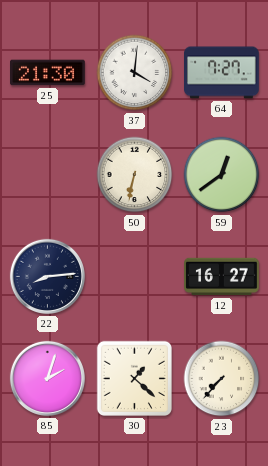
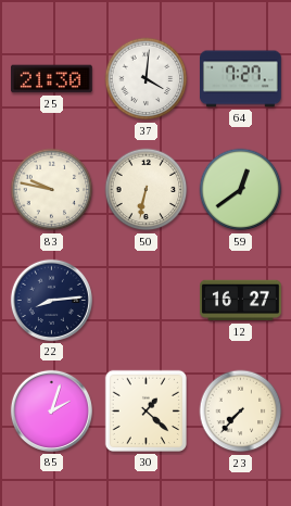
83: none -> 9:47 (52, 190)
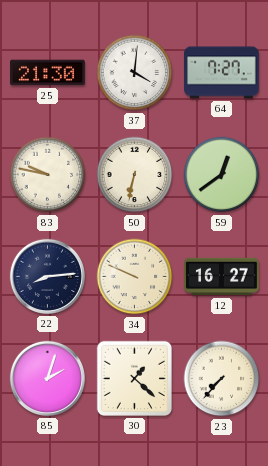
34: none -> 9:49 (135, 277)
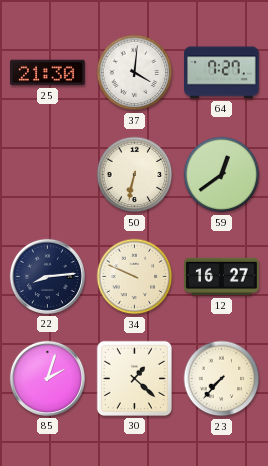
83: 9:47 -> none (48, 175)
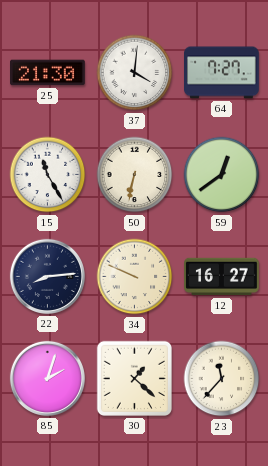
15: none -> 11:25 (48, 175)
23: 7:37 -> 11:37 (222, 379)
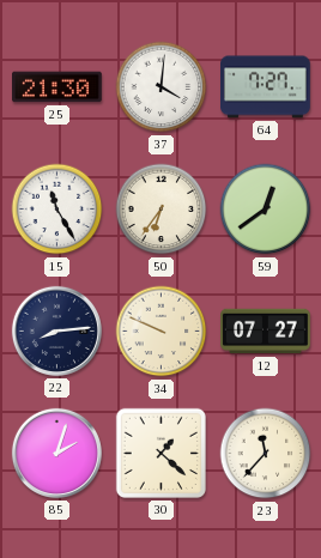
50: 6:32 -> 6:36 (162, 210)
12: 16:27 -> 07:27 (266, 332)
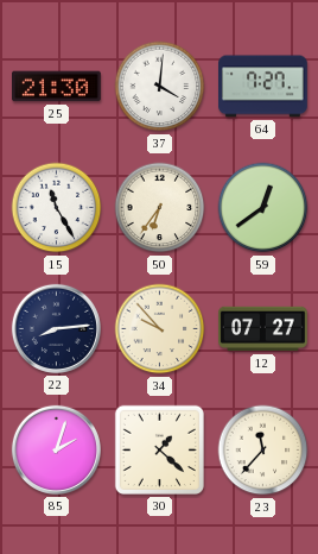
34: 9:49 -> 9:53 (160, 329)
